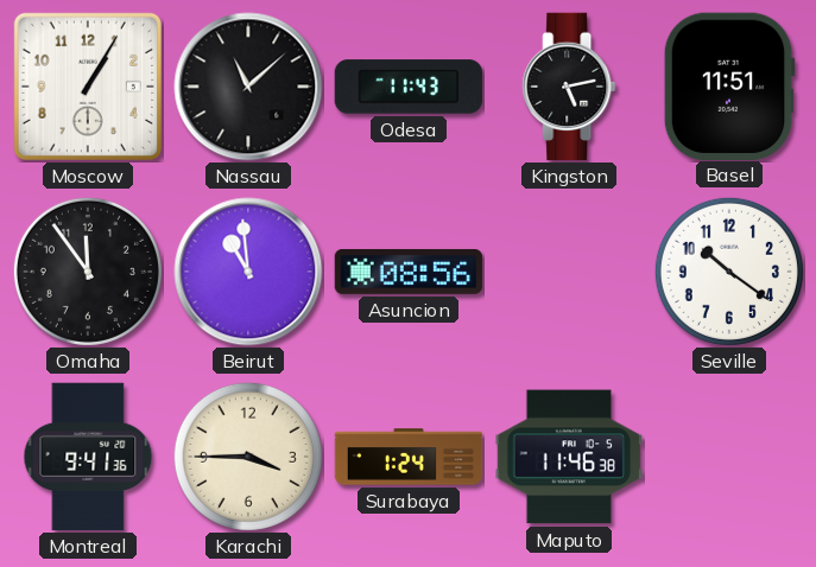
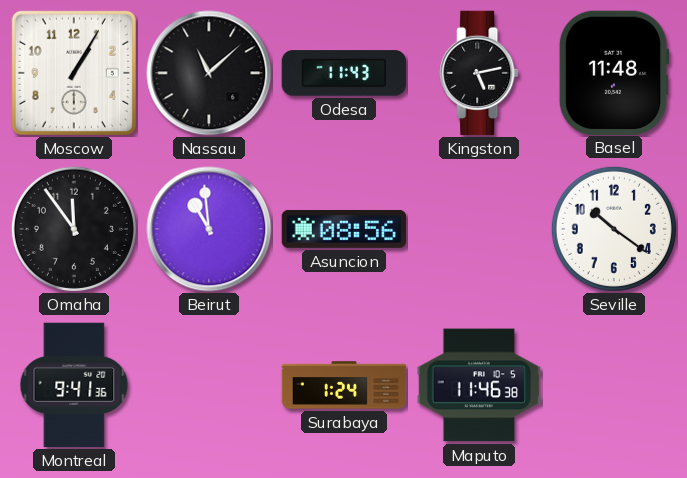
Basel: 11:51 -> 11:48 (614, 72)
Karachi: 3:45 -> none (248, 457)
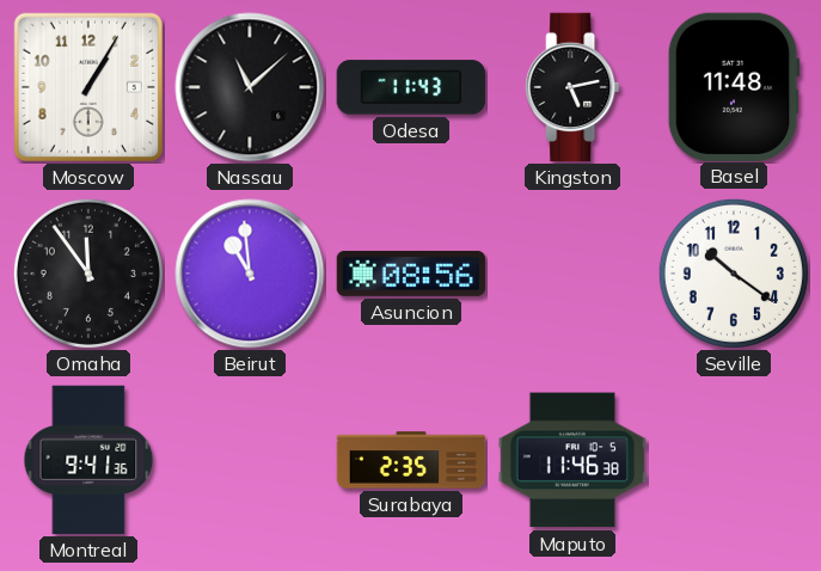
Surabaya: 1:24 -> 2:35 (411, 460)
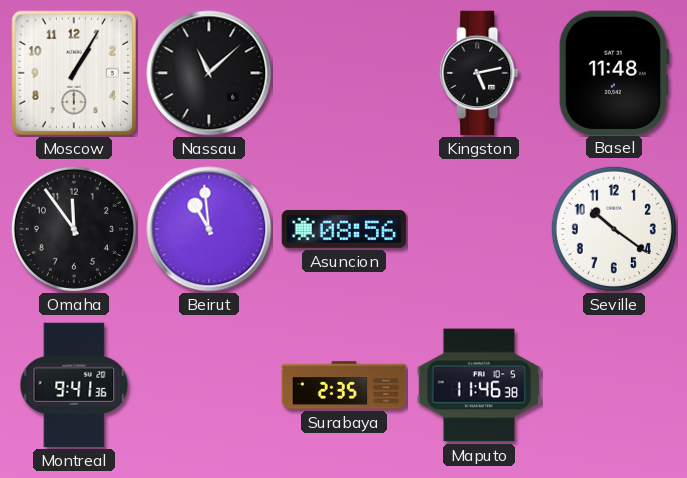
Odesa: 11:43 -> none (411, 87)
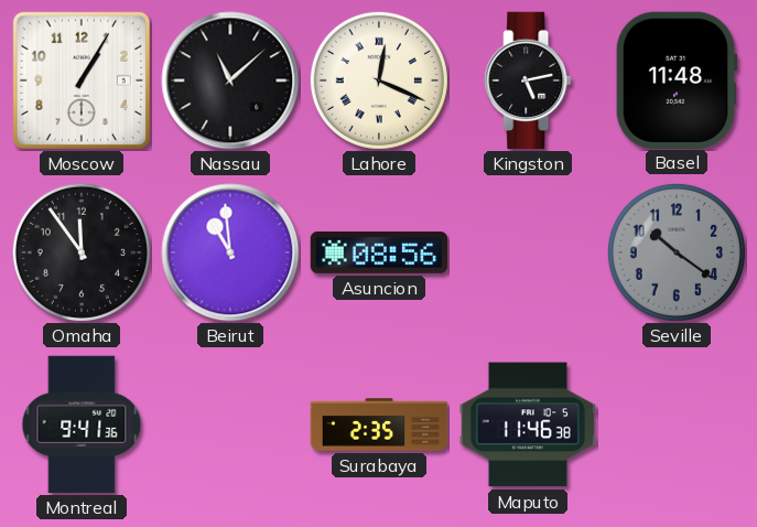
Lahore: none -> 12:19 (379, 80)
Seville dial: white -> grey (677, 252)
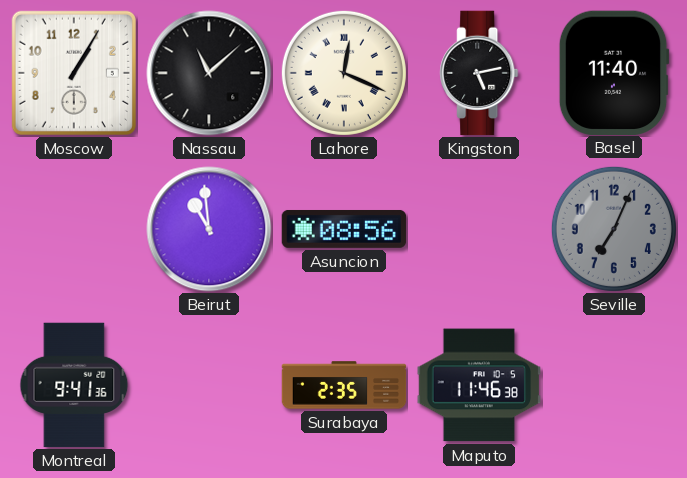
Basel: 11:48 -> 11:40 (614, 72)
Omaha: 11:54 -> none (82, 252)
Seville: 10:21 -> 7:04 (614, 229)
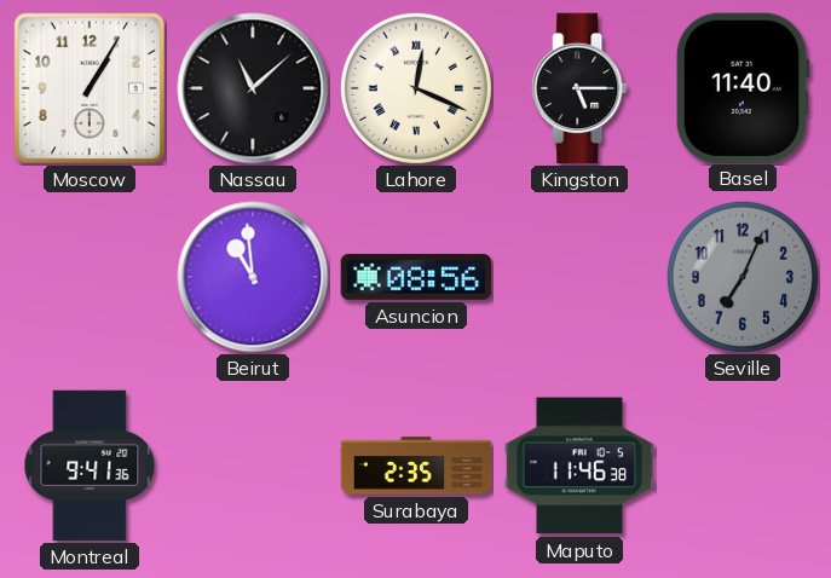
Kingston: 5:13 -> 5:15 (579, 88)
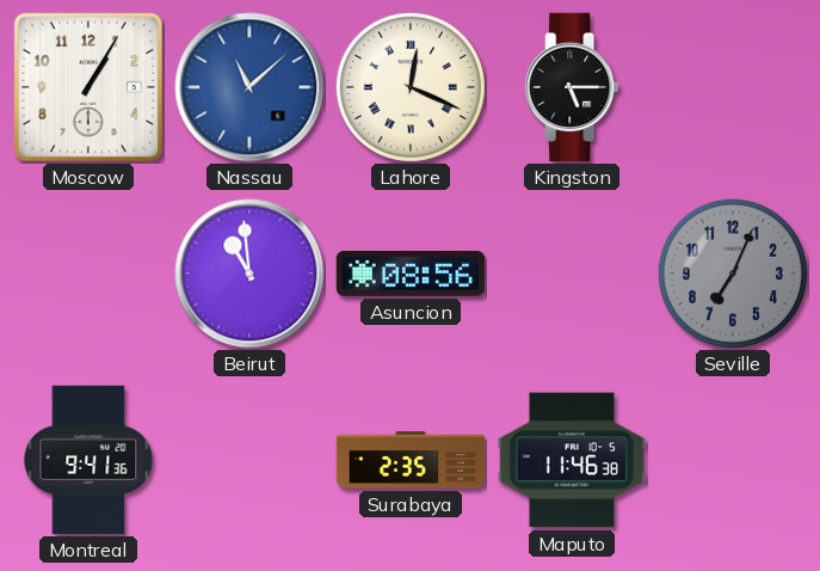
Nassau dial: black -> blue (249, 87)
Basel: 11:40 -> none (743, 87)
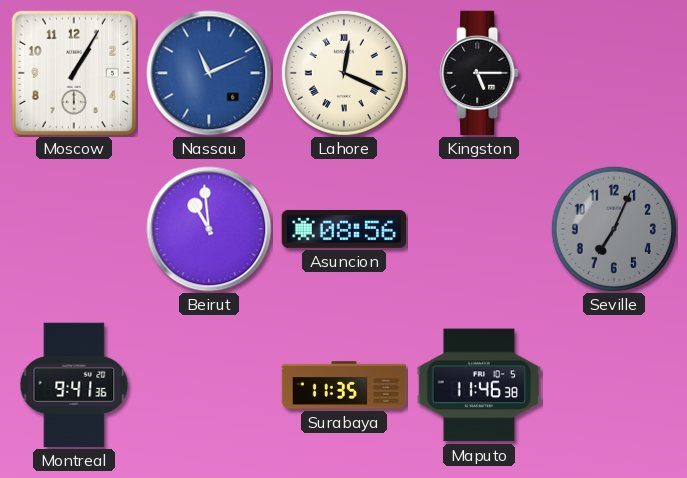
Nassau: 11:08 -> 11:11 (209, 73)
Surabaya: 2:35 -> 11:35 (344, 385)
